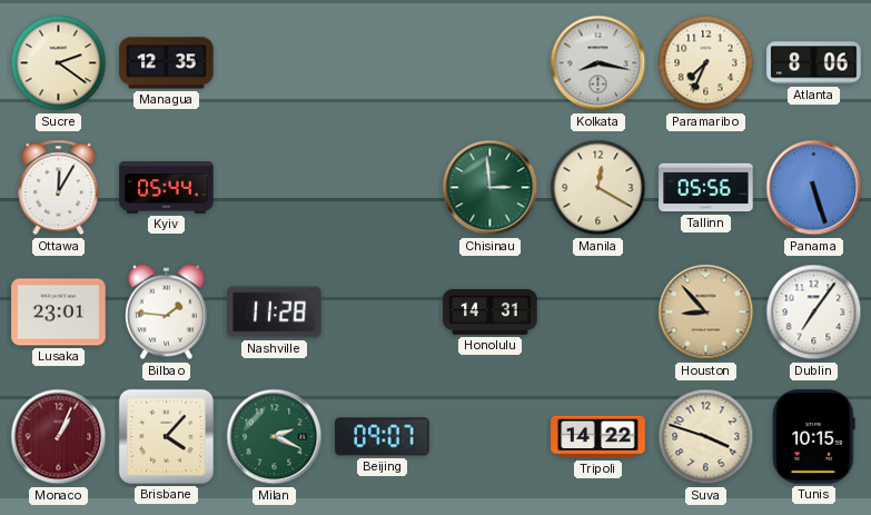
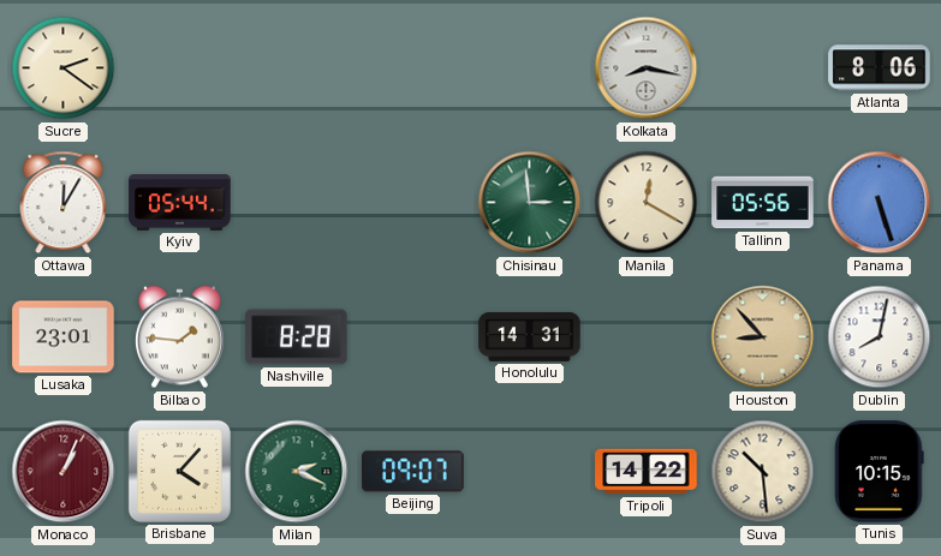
Managua: 12:35 -> none (167, 63)
Paramaribo: 7:34 -> none (706, 63)
Nashville: 11:28 -> 8:28 (297, 337)
Dublin: 7:06 -> 8:02 (880, 337)
Suva: 3:48 -> 10:29 (763, 472)
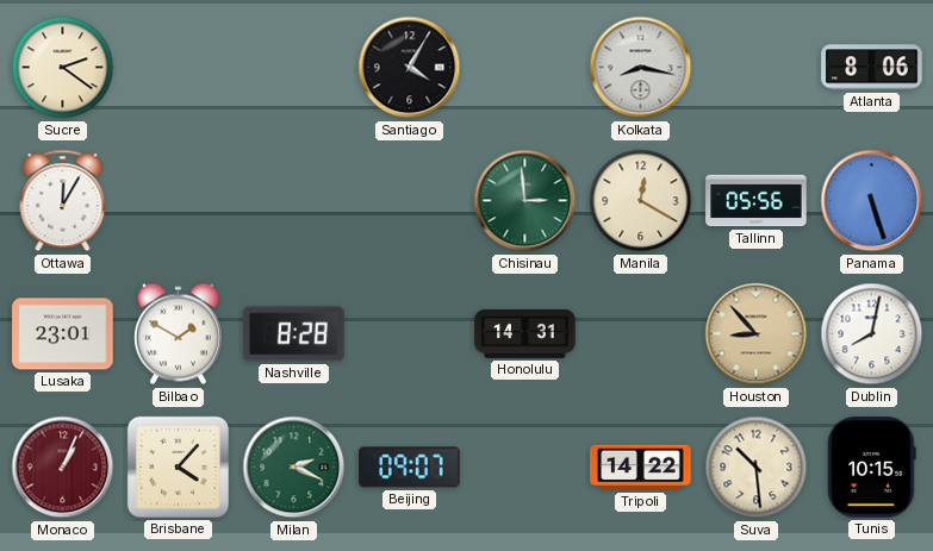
Santiago: none -> 4:05 (410, 68)
Kyiv: 05:44 -> none (180, 203)
Bilbao: 1:46 -> 1:50 (178, 334)
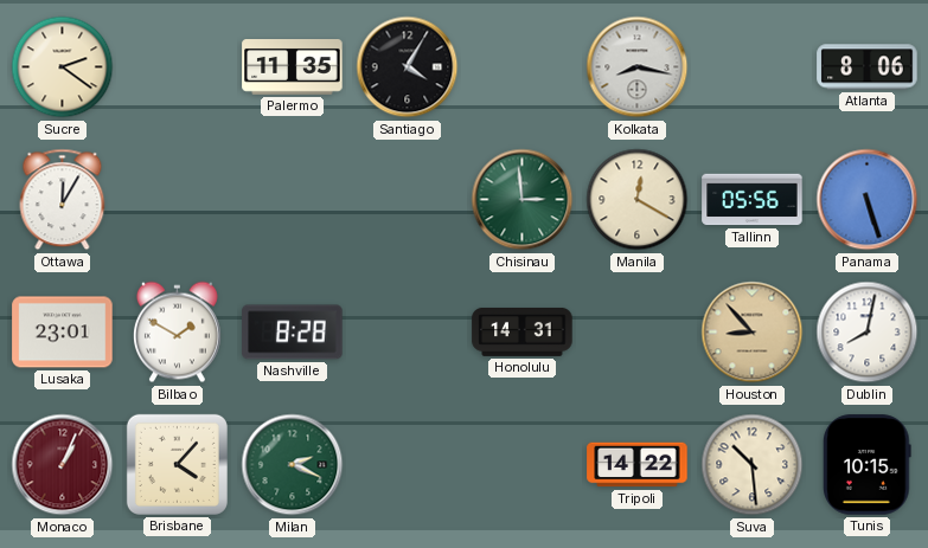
Palermo: none -> 11:35 (293, 67)
Beijing: 09:07 -> none (410, 468)
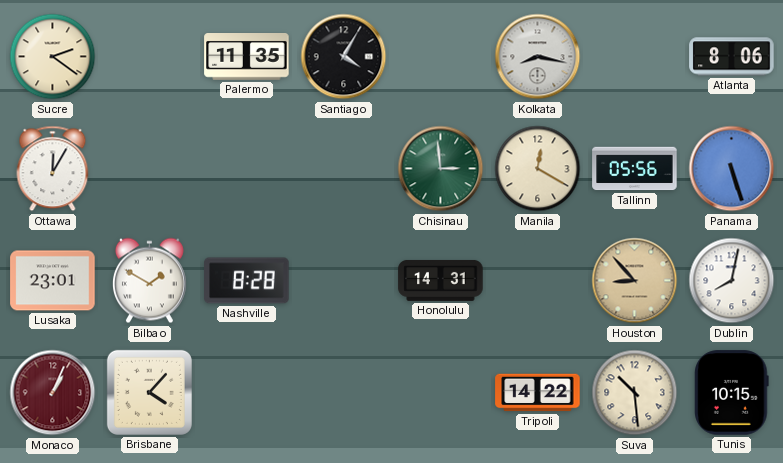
Milan: 2:19 -> none (293, 465)
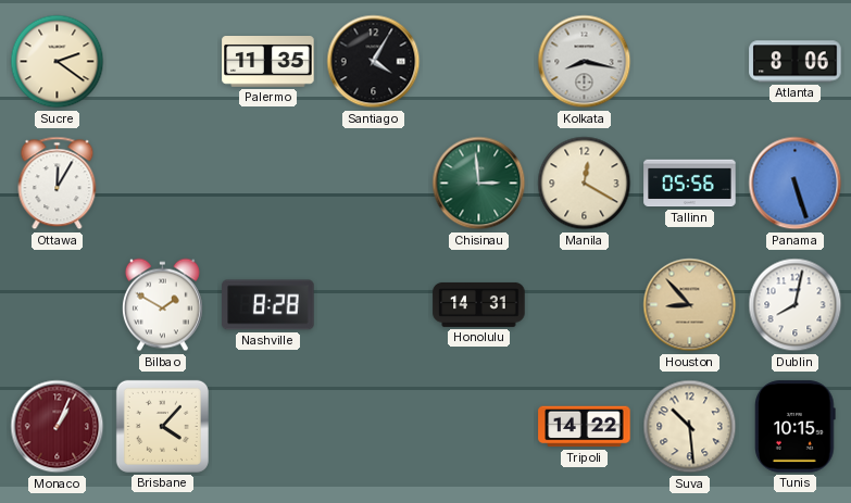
Lusaka: 23:01 -> none (53, 281)
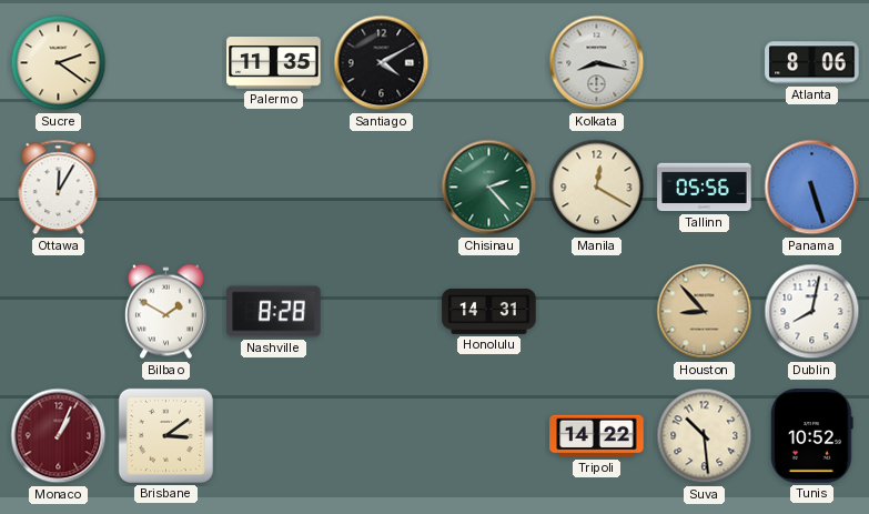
Santiago: 4:05 -> 4:10 (382, 63)
Chisinau: 2:59 -> 2:23 (489, 188)
Brisbane: 4:07 -> 3:09 (165, 435)
Tunis: 10:15 -> 10:52 (812, 436)
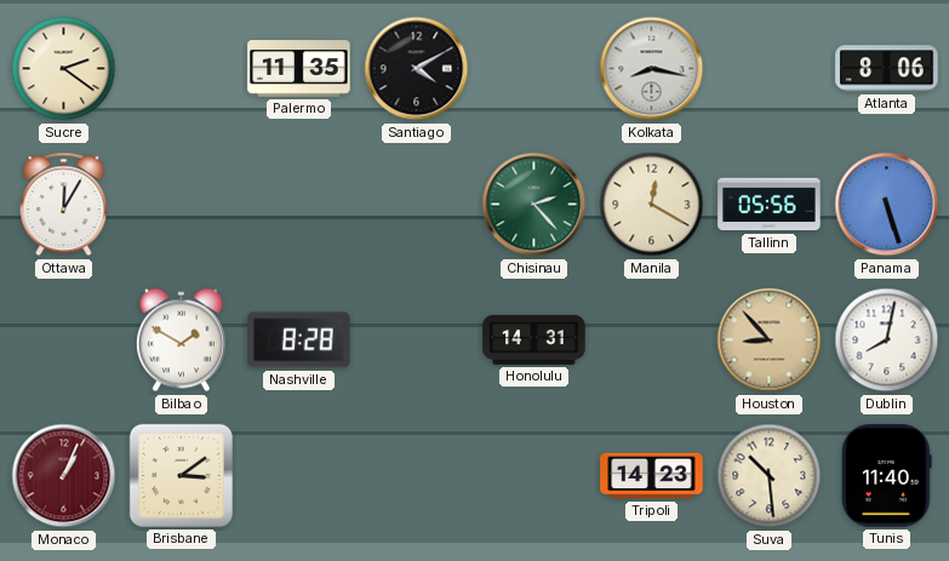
Tripoli: 14:22 -> 14:23 (652, 476)
Tunis: 10:52 -> 11:40 (887, 476)
